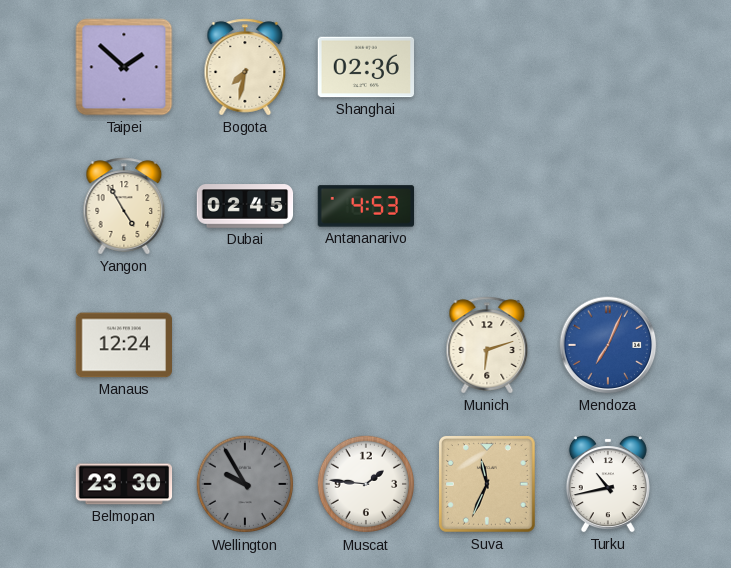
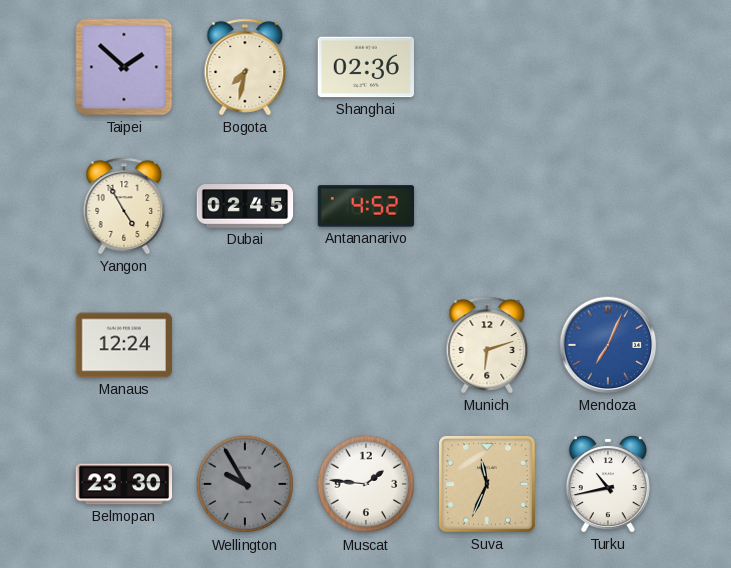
Antananarivo: 4:53 -> 4:52 (366, 206)
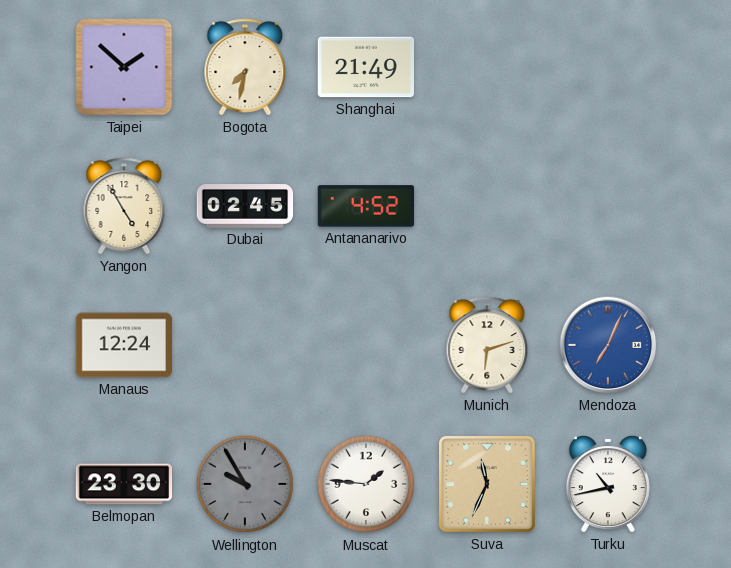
Shanghai: 02:36 -> 21:49 (366, 67)
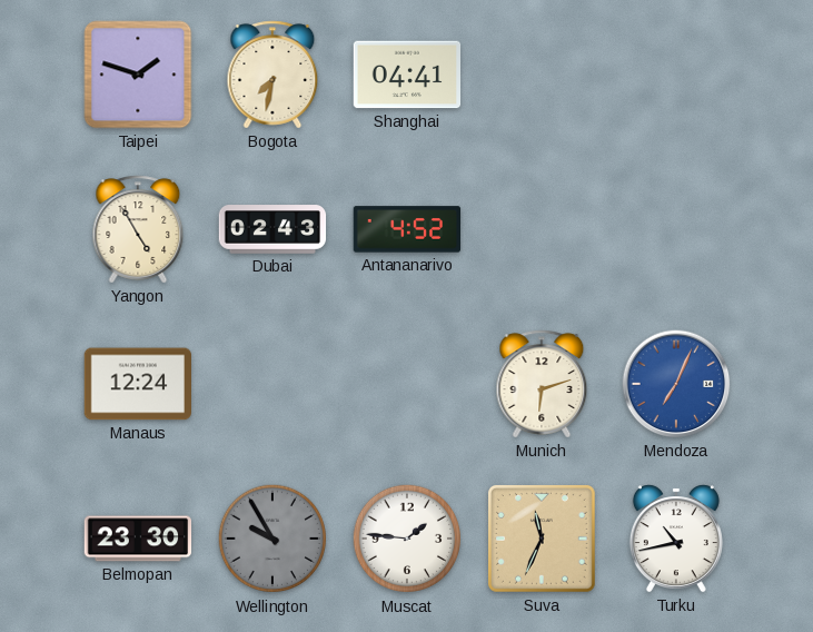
Taipei: 1:52 -> 1:48 (138, 75)
Shanghai: 21:49 -> 04:41 (407, 75)
Dubai: 02:45 -> 02:43 (272, 229)
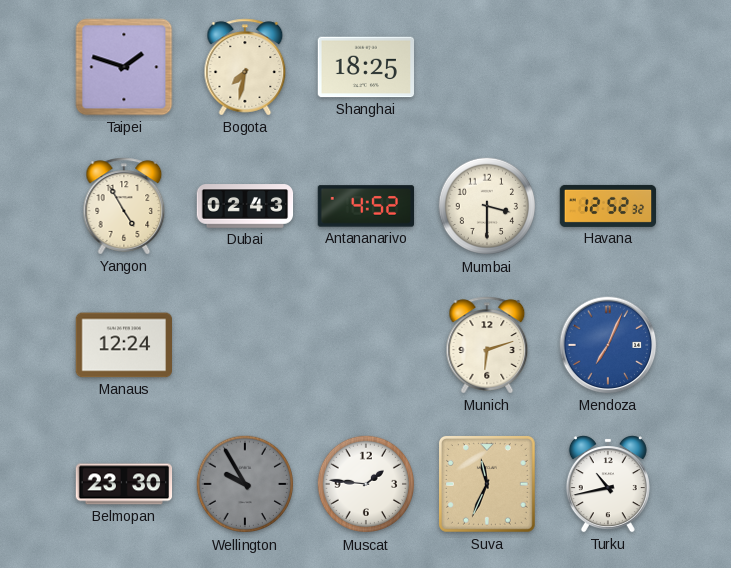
Shanghai: 04:41 -> 18:25 (366, 67)
Mumbai: none -> 3:30 (487, 206)
Havana: none -> 12:52 (608, 206)
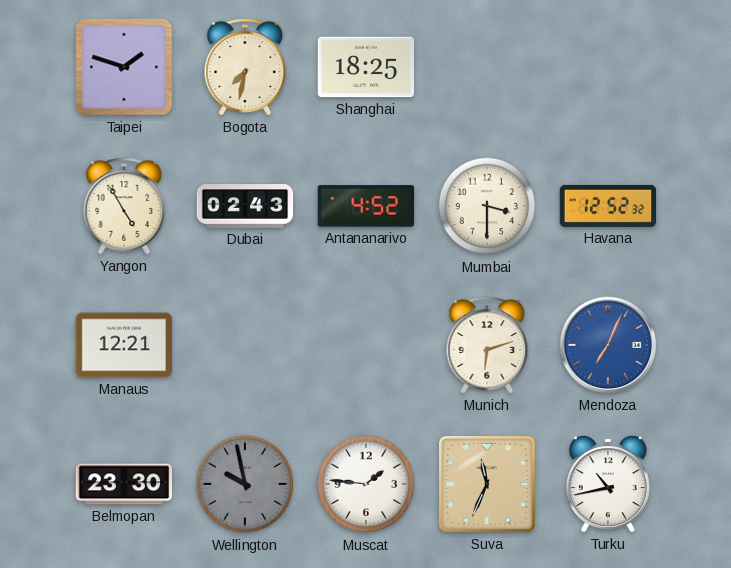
Manaus: 12:24 -> 12:21 (123, 345)
Wellington: 9:55 -> 9:58 (245, 484)
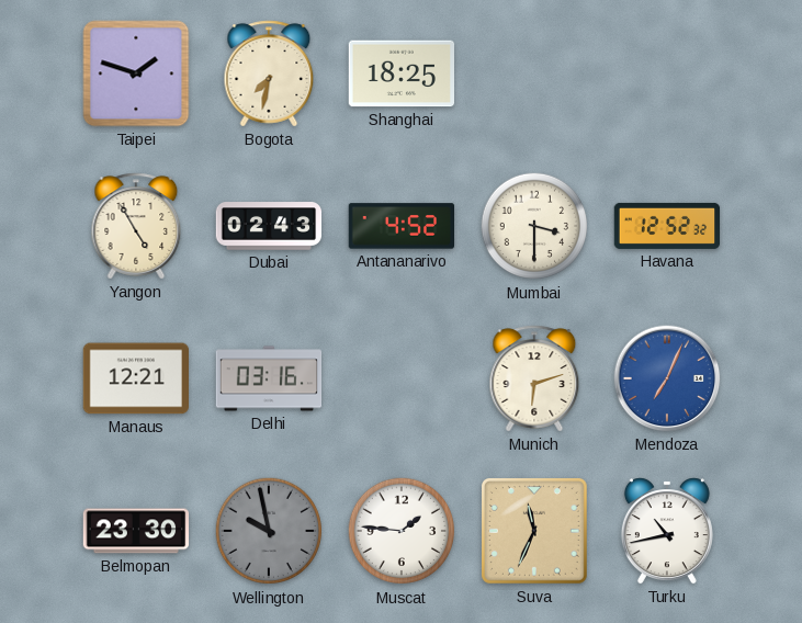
Delhi: none -> 03:16 (269, 378)
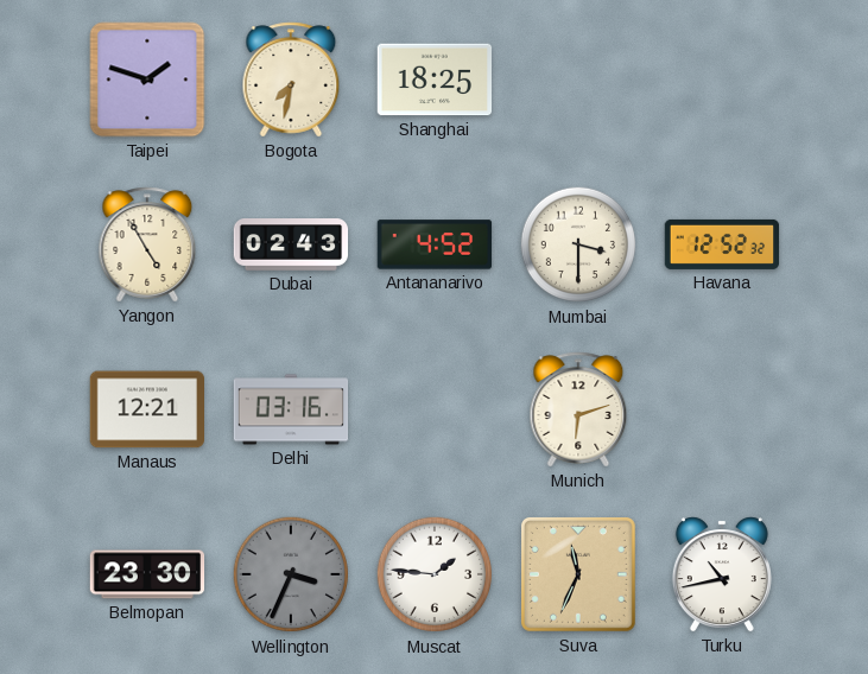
Mendoza: 7:04 -> none (667, 378)
Wellington: 9:58 -> 3:34 (291, 574)
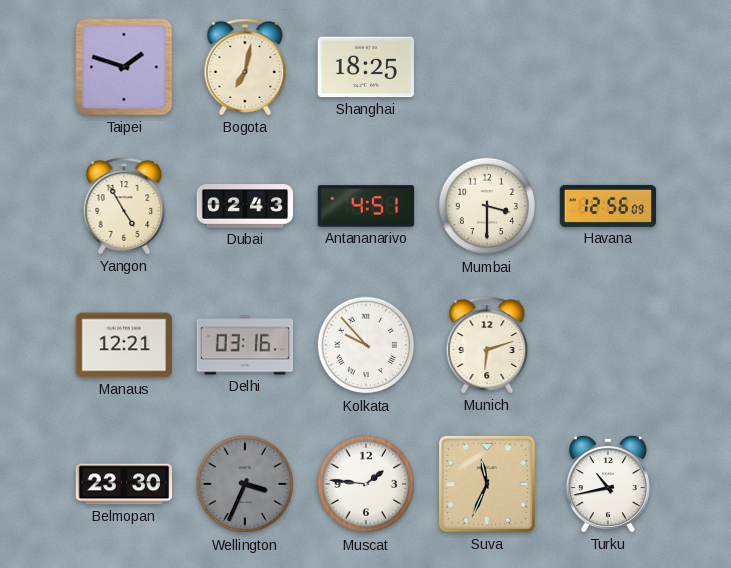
Bogota: 7:32 -> 7:02 (245, 67)
Antananarivo: 4:52 -> 4:51 (366, 206)
Havana: 12:52 -> 12:56 (608, 206)
Kolkata: none -> 9:53 (366, 345)
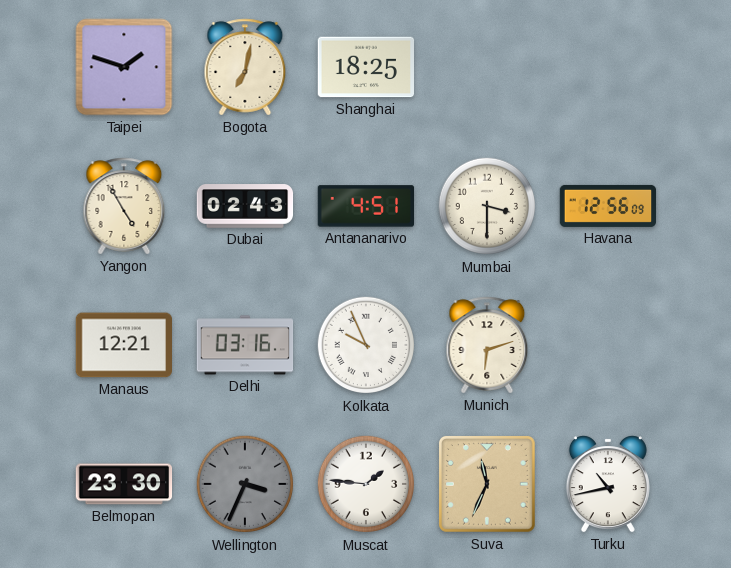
Kolkata: 9:53 -> 9:56 (366, 345)
